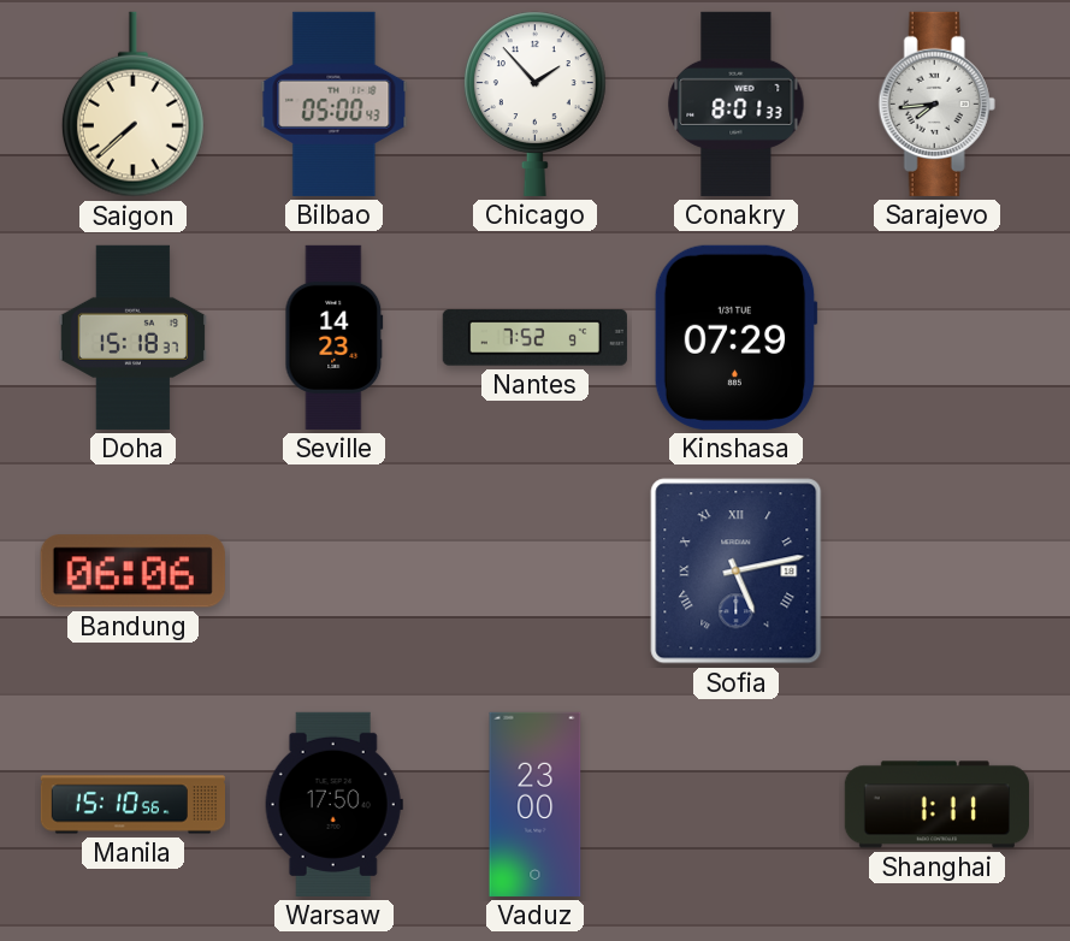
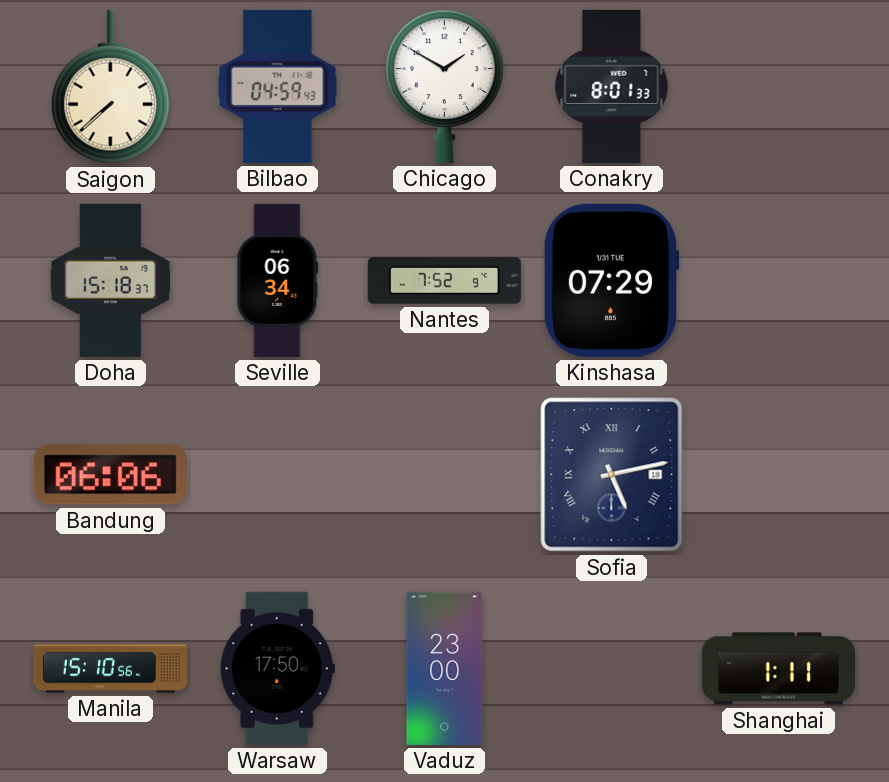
Bilbao: 05:00 -> 04:59 (278, 86)
Chicago: 1:53 -> 1:50 (444, 86)
Sarajevo: 7:44 -> none (936, 103)
Seville: 14:23 -> 06:34 (278, 280)
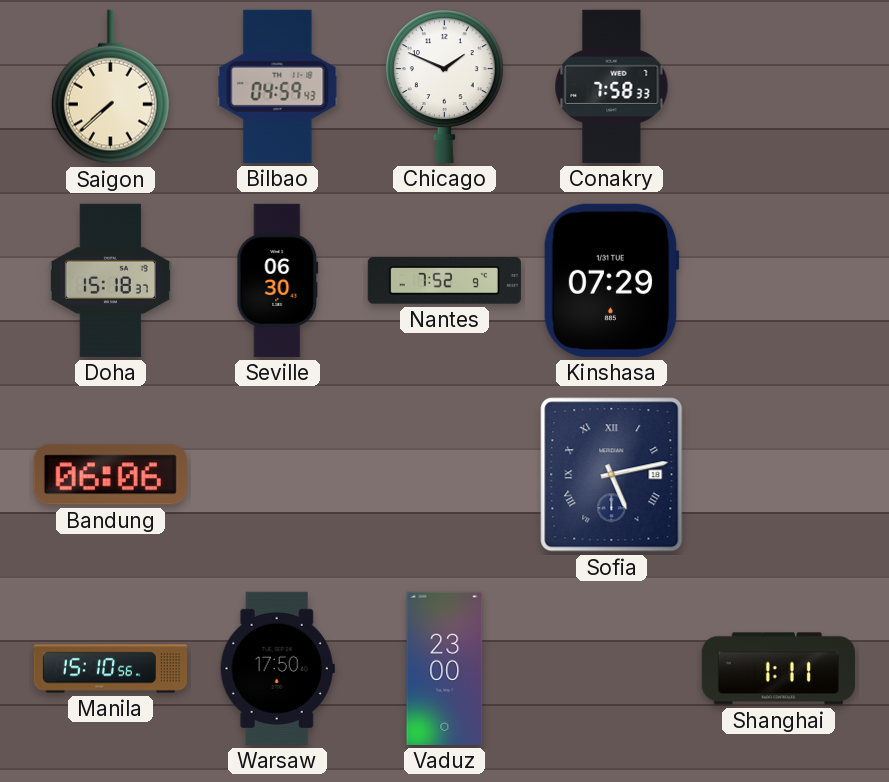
Chicago: 1:50 -> 1:49 (444, 86)
Conakry: 8:01 -> 7:58 (612, 86)
Seville: 06:34 -> 06:30 (278, 280)
